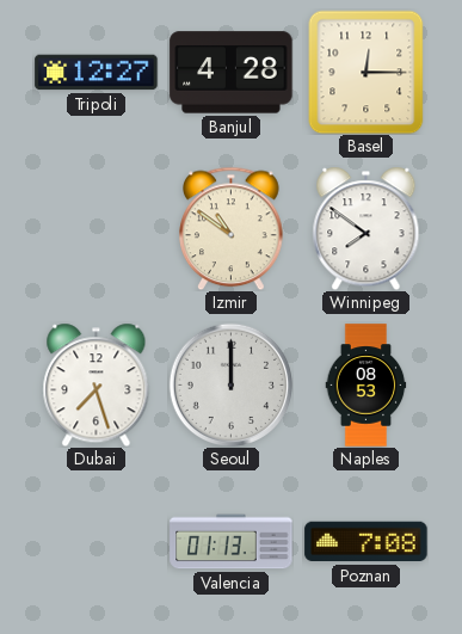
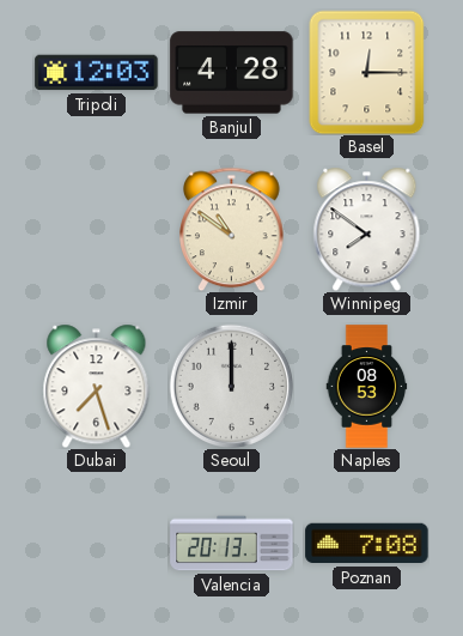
Tripoli: 12:27 -> 12:03 (97, 73)
Valencia: 01:13 -> 20:13 (232, 544)
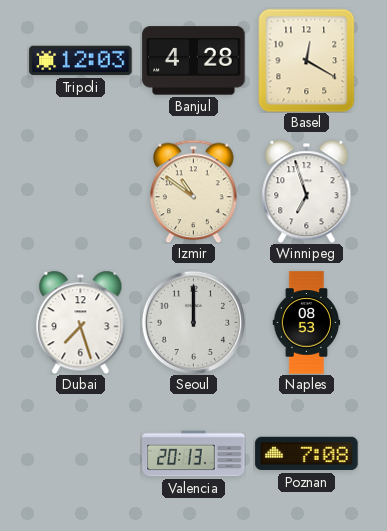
Basel: 12:15 -> 12:20 (307, 60)
Winnipeg: 7:51 -> 6:57 (307, 191)
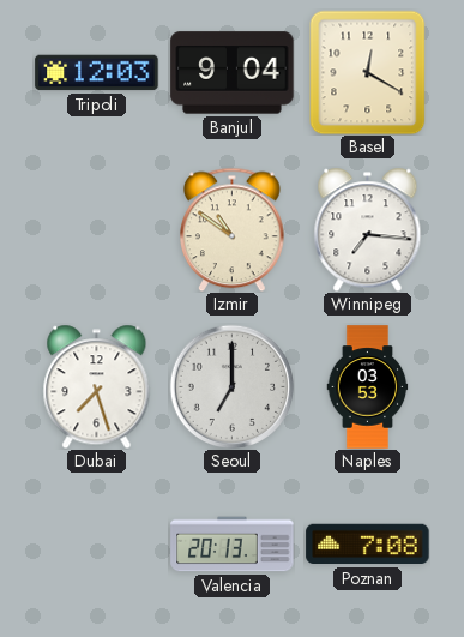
Banjul: 4:28 -> 9:04 (233, 73)
Winnipeg: 6:57 -> 7:16 (368, 229)
Seoul: 12:00 -> 7:00 (231, 386)
Naples: 08:53 -> 03:53 (368, 387)
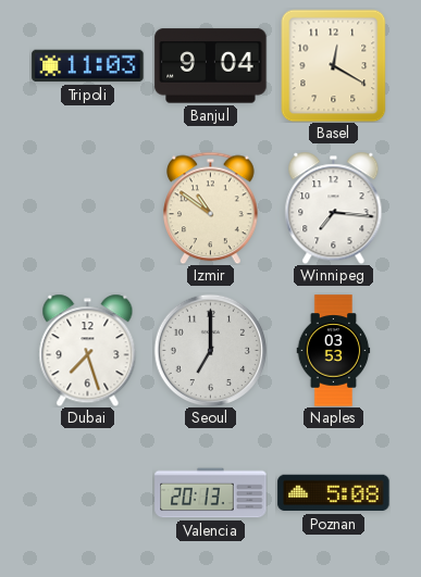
Tripoli: 12:03 -> 11:03 (88, 66)
Poznan: 7:08 -> 5:08 (334, 493)
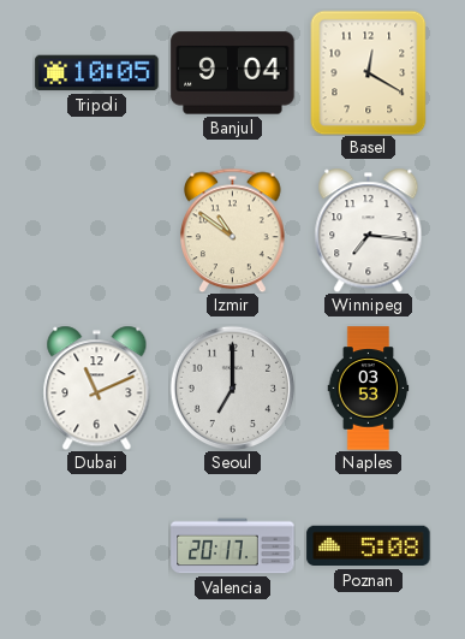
Tripoli: 11:03 -> 10:05 (97, 73)
Dubai: 7:27 -> 11:11 (97, 387)
Valencia: 20:13 -> 20:17 (233, 546)
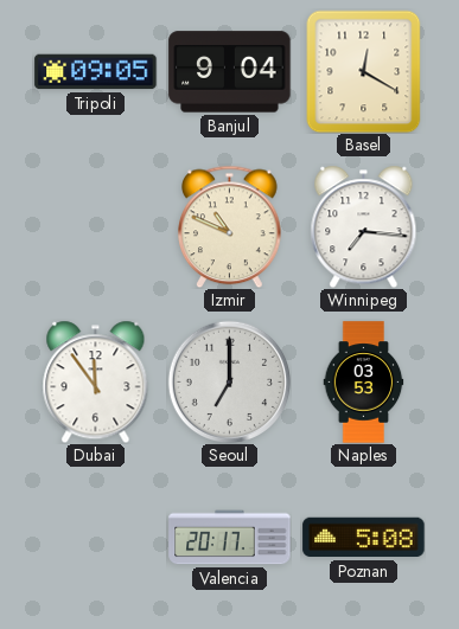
Tripoli: 10:05 -> 09:05 (96, 72)
Izmir: 10:51 -> 10:49 (230, 226)
Dubai: 11:11 -> 11:54 (96, 381)
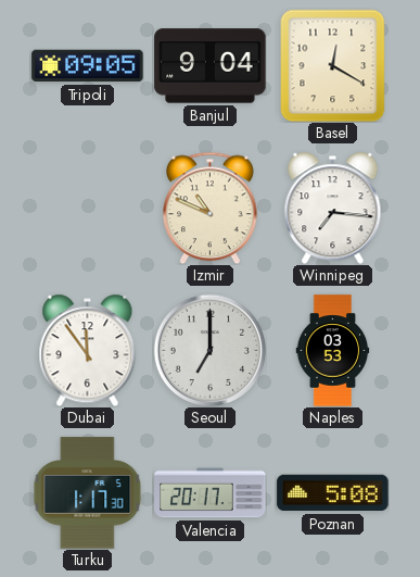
Turku: none -> 1:17 (88, 493)
